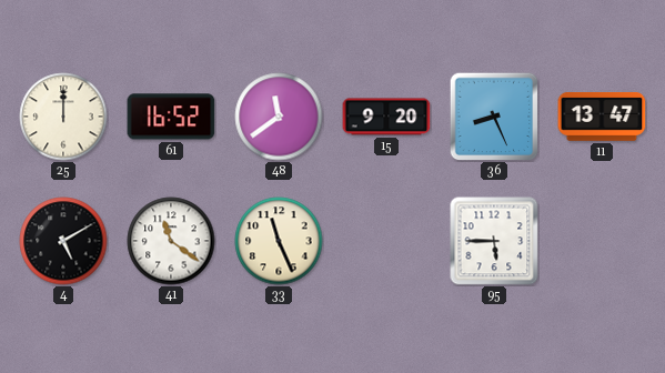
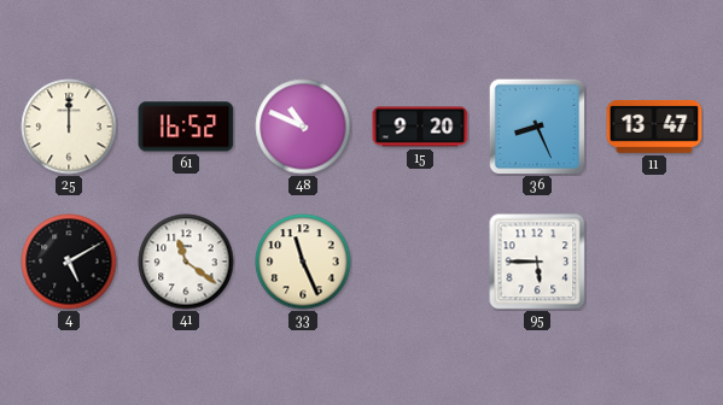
48: 11:39 -> 10:49 (303, 127)
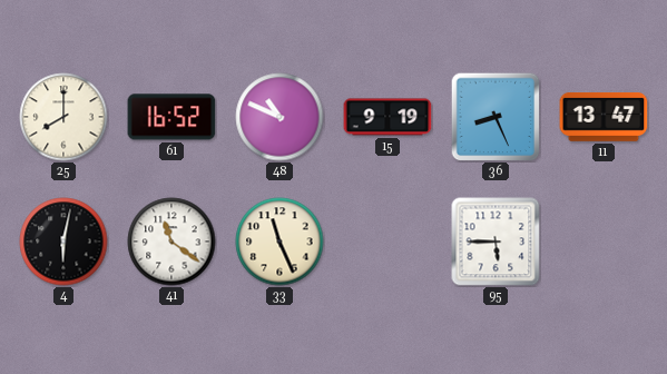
25: 12:00 -> 8:00 (63, 117)
15: 9:20 -> 9:19 (388, 117)
4: 5:10 -> 6:02 (63, 242)
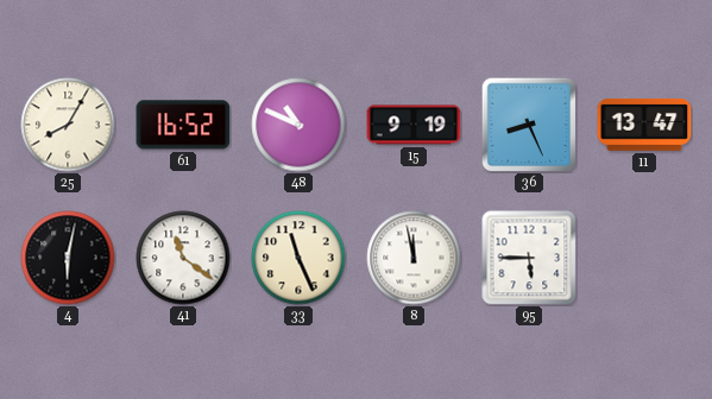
25: 8:00 -> 8:05 (68, 125)
8: none -> 11:58 (414, 258)
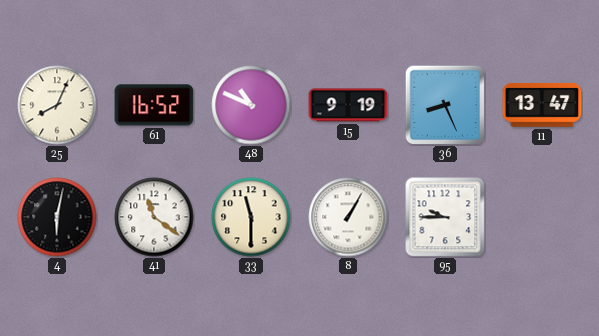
25: 8:05 -> 8:04 (57, 105)
33: 11:26 -> 11:30 (251, 217)
8: 11:58 -> 1:05 (348, 217)
95: 5:45 -> 9:45 (445, 217)
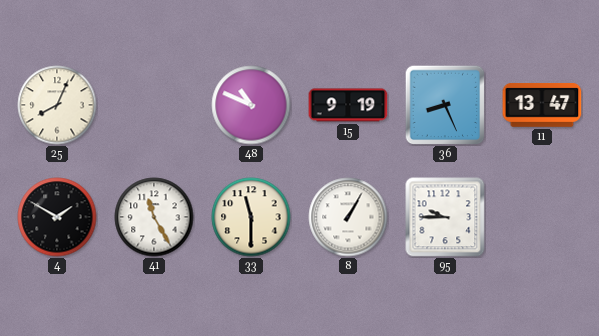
61: 16:52 -> none (154, 105)
4: 6:02 -> 1:50 (57, 217)
41: 11:21 -> 11:25 (154, 217)
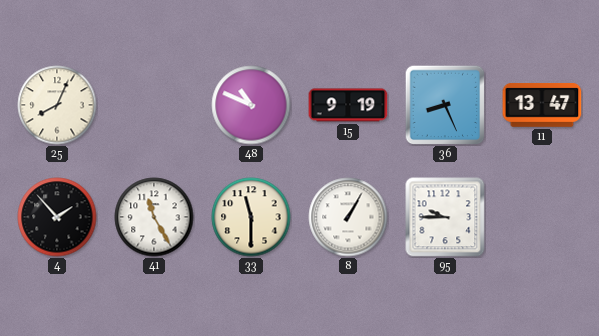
4: 1:50 -> 1:53 (57, 217)
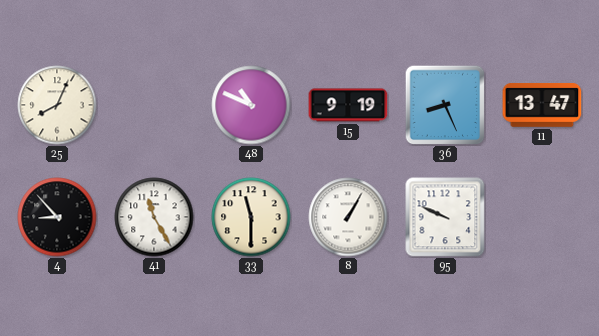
4: 1:53 -> 8:53 (57, 217)
95: 9:45 -> 9:49 (445, 217)
